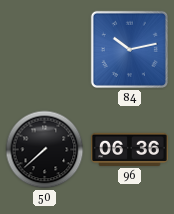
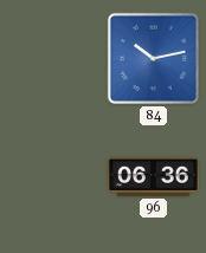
50: 7:38 -> none (45, 150)
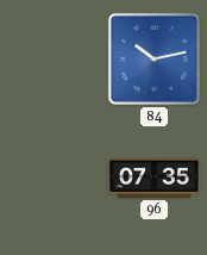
96: 06:36 -> 07:35 (155, 178)
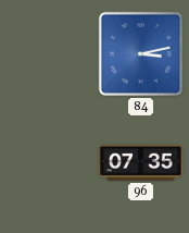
84: 10:13 -> 3:13 (140, 53)
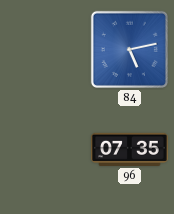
84: 3:13 -> 5:13 (129, 49)
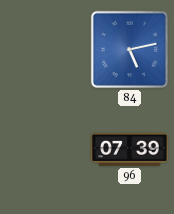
96: 07:35 -> 07:39 (130, 149)
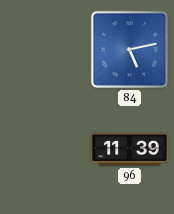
96: 07:39 -> 11:39 (130, 149)
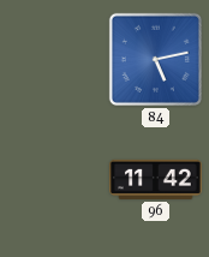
96: 11:39 -> 11:42 (156, 179)
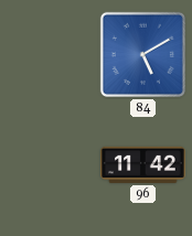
84: 5:13 -> 5:10 (142, 54)
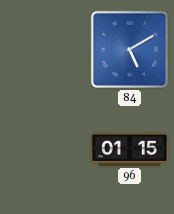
96: 11:42 -> 01:15 (130, 149)
